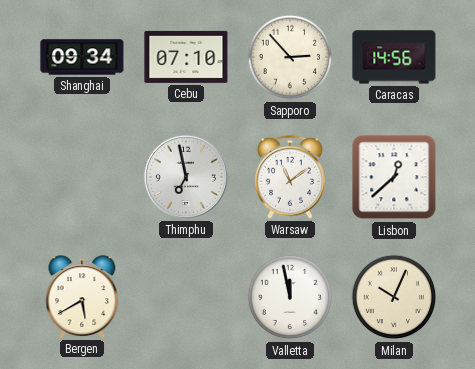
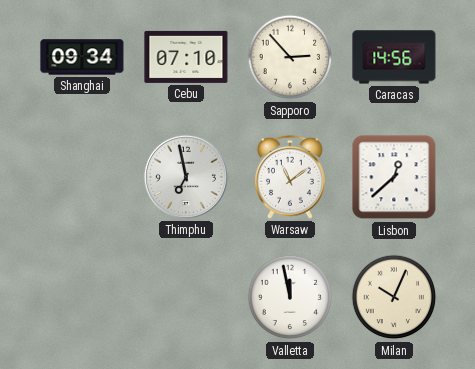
Bergen: 5:40 -> none (82, 297)
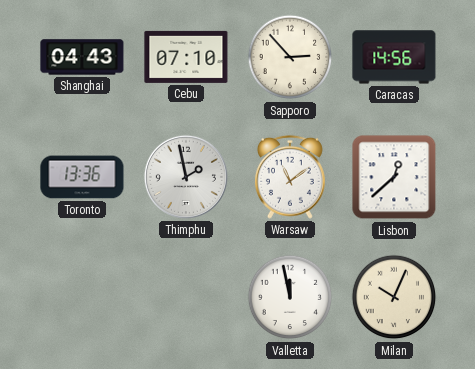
Shanghai: 09:34 -> 04:43 (82, 57)
Toronto: none -> 13:36 (82, 177)
Thimphu: 6:58 -> 1:58 (186, 177)
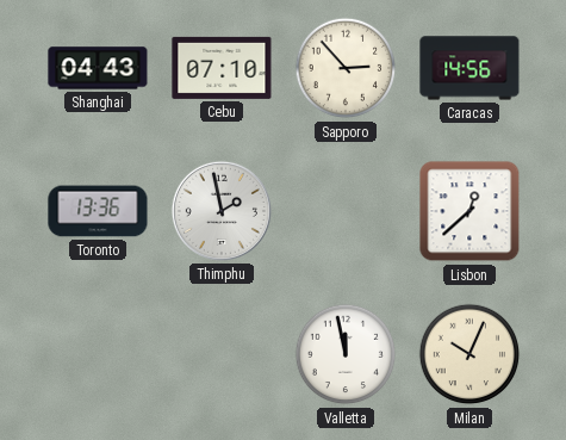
Warsaw: 11:09 -> none (290, 177)
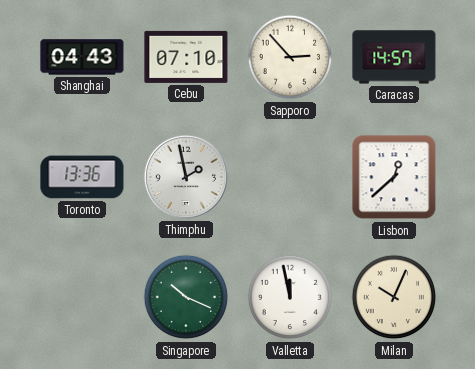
Caracas: 14:56 -> 14:57 (394, 57)
Singapore: none -> 10:19 (186, 297)
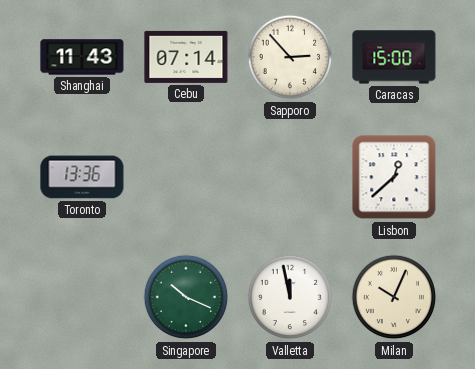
Shanghai: 04:43 -> 11:43 (82, 57)
Cebu: 07:10 -> 07:14 (186, 57)
Caracas: 14:57 -> 15:00 (394, 57)
Thimphu: 1:58 -> none (186, 177)
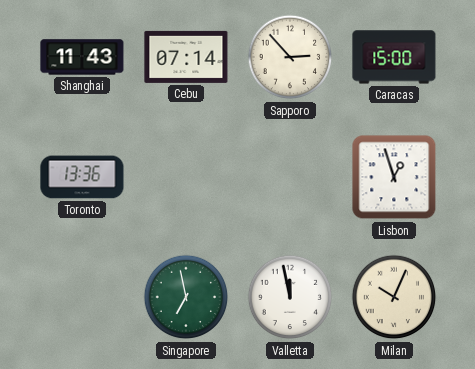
Lisbon: 12:38 -> 12:57 (394, 177)
Singapore: 10:19 -> 6:58 (186, 297)
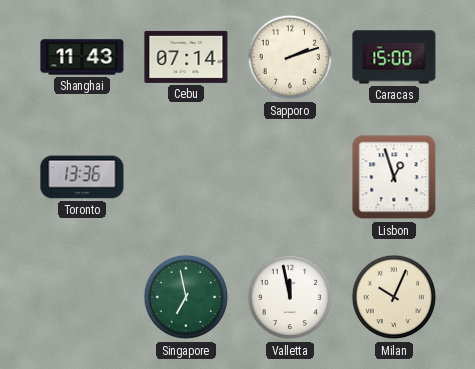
Sapporo: 2:53 -> 2:12 (290, 57)
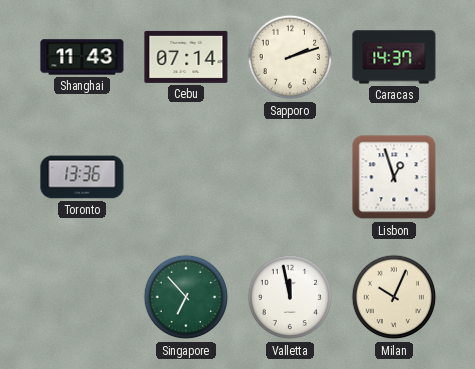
Caracas: 15:00 -> 14:37 (394, 57)
Singapore: 6:58 -> 6:53 (186, 297)
